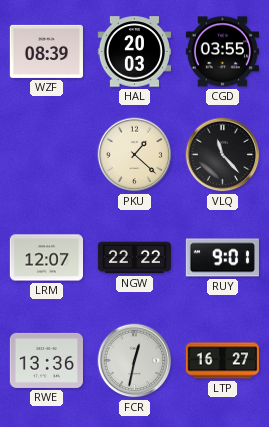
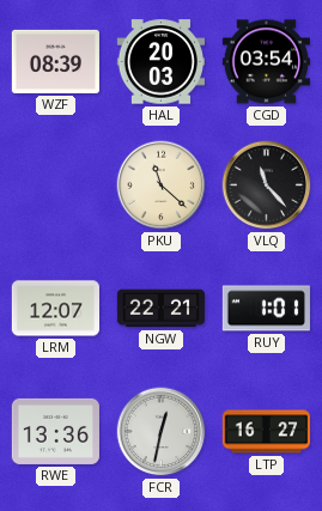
CGD: 03:55 -> 03:54 (266, 62)
PKU: 1:22 -> 11:22 (162, 185)
NGW: 22:22 -> 22:21 (160, 309)
RUY: 9:01 -> 1:01 (266, 309)
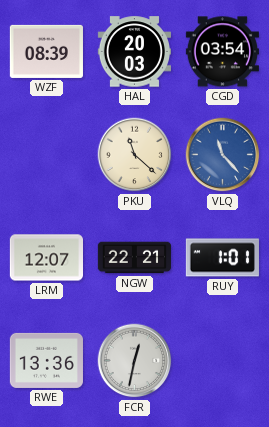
VLQ dial: black -> blue (223, 155)
LTP: 16:27 -> none (266, 432)
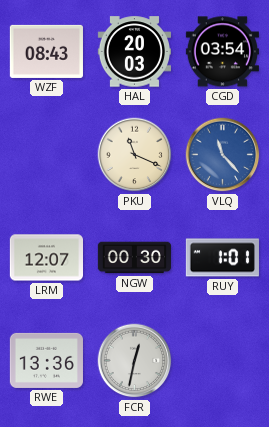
WZF: 08:39 -> 08:43 (46, 51)
PKU: 11:22 -> 11:19 (135, 155)
NGW: 22:21 -> 00:30 (134, 258)
